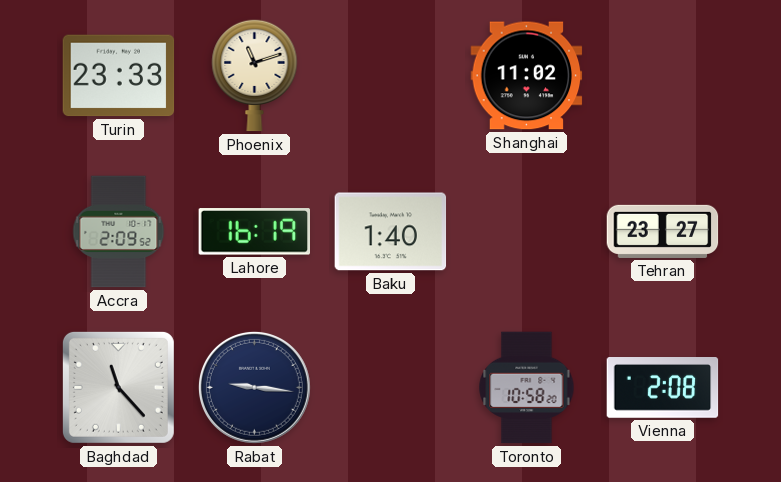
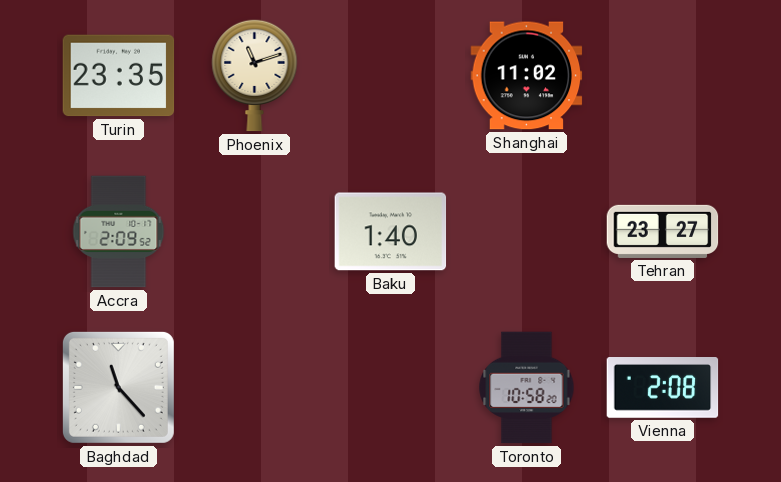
Turin: 23:33 -> 23:35 (119, 76)
Lahore: 16:19 -> none (255, 232)
Rabat: 9:16 -> none (254, 387)
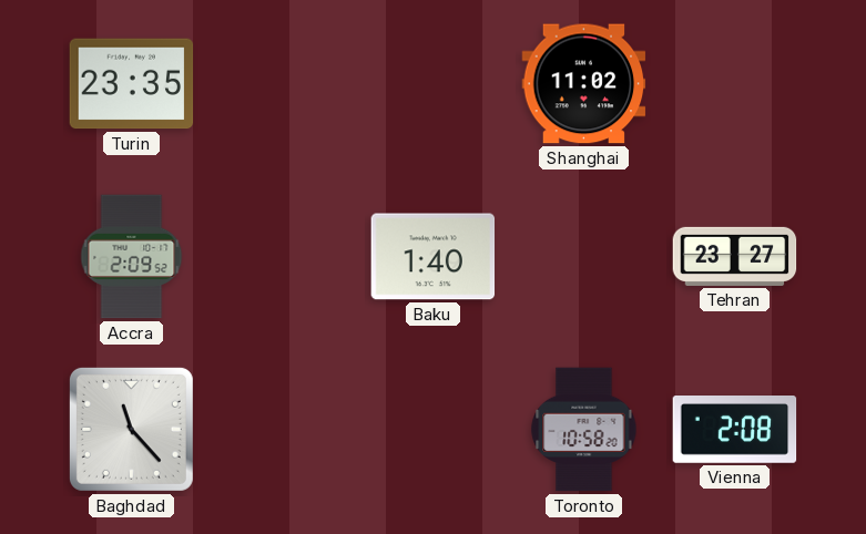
Phoenix: 11:12 -> none (255, 75)
